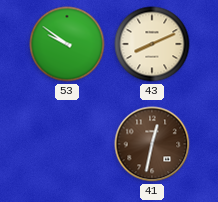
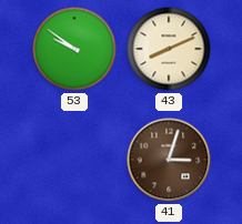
41: 12:32 -> 3:03 (169, 160)
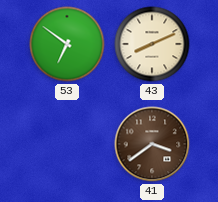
53: 9:51 -> 6:51 (67, 44)
41: 3:03 -> 3:39 (152, 144)
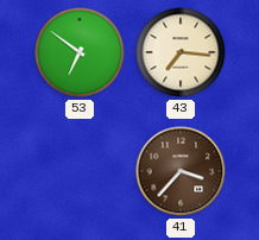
43: 8:11 -> 7:16 (181, 52)
41: 3:39 -> 3:37 (181, 171)
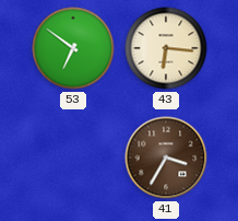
43: 7:16 -> 6:16 (166, 48)
41: 3:37 -> 3:35 (166, 158)
